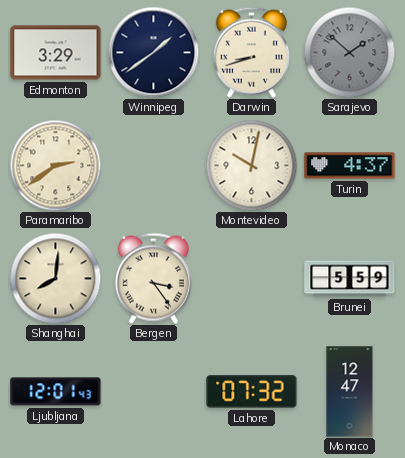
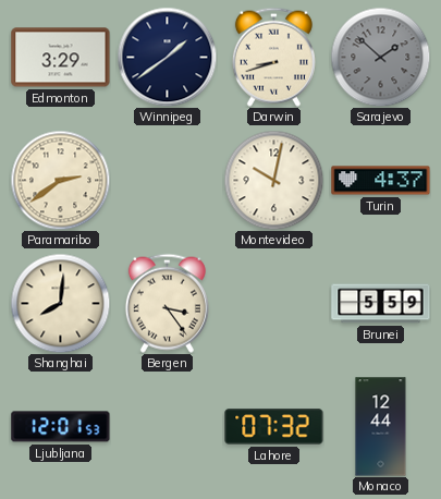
Ljubljana: 12:01:43 -> 12:01:53 (61, 427)
Monaco: 12:47 -> 12:44 (381, 427)
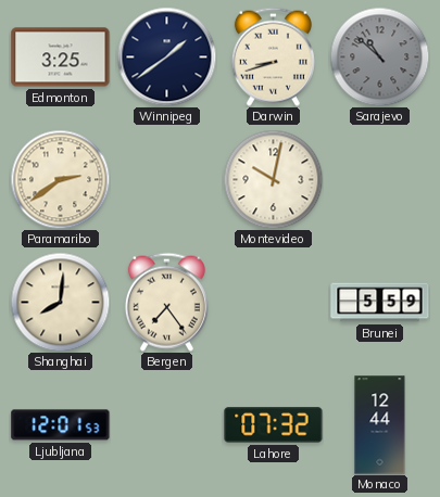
Edmonton: 3:29 -> 3:25 (61, 58)
Sarajevo: 1:52 -> 10:52 (379, 56)
Turin: 4:37 -> none (381, 181)
Bergen: 3:24 -> 7:24 (166, 302)
